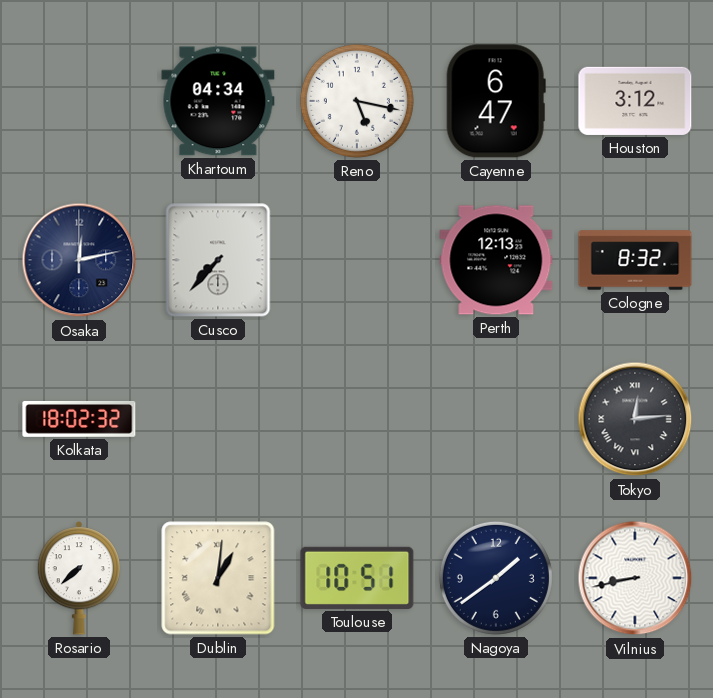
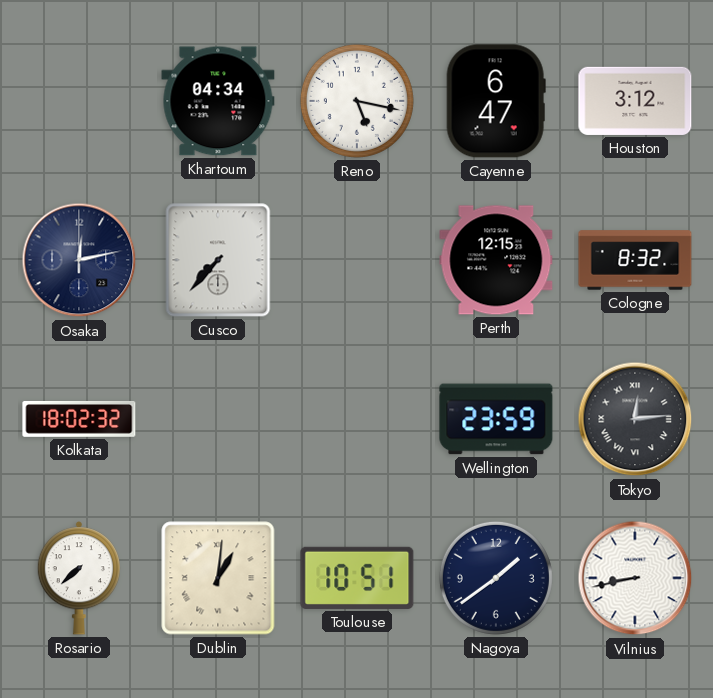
Perth: 12:13 -> 12:15 (496, 260)
Wellington: none -> 23:59 (496, 419)
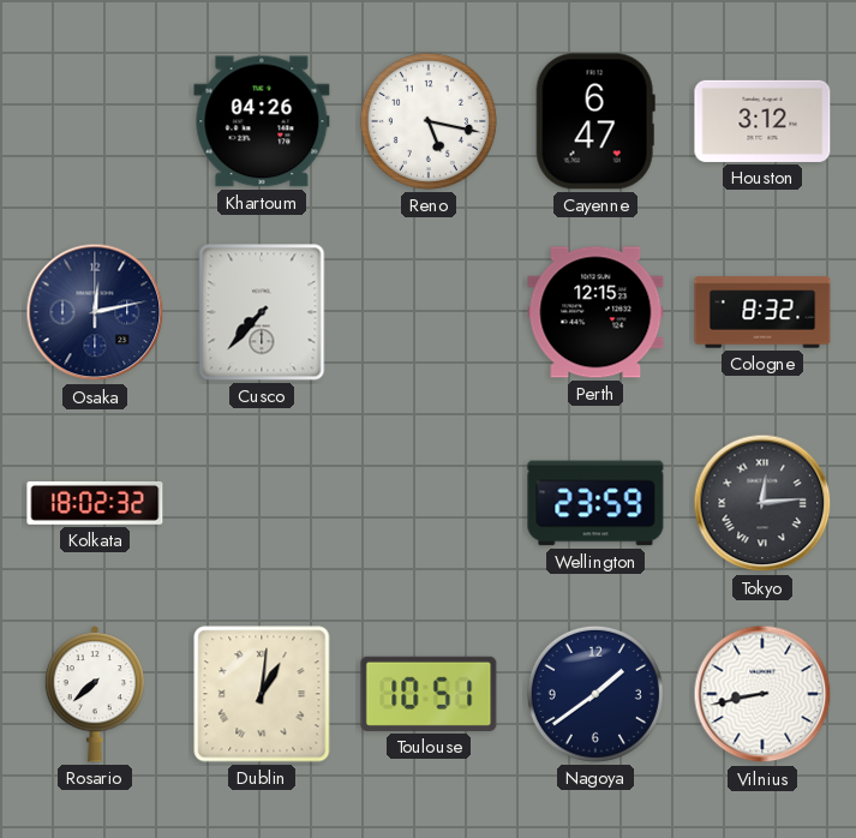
Khartoum: 04:34 -> 04:26 (262, 121)
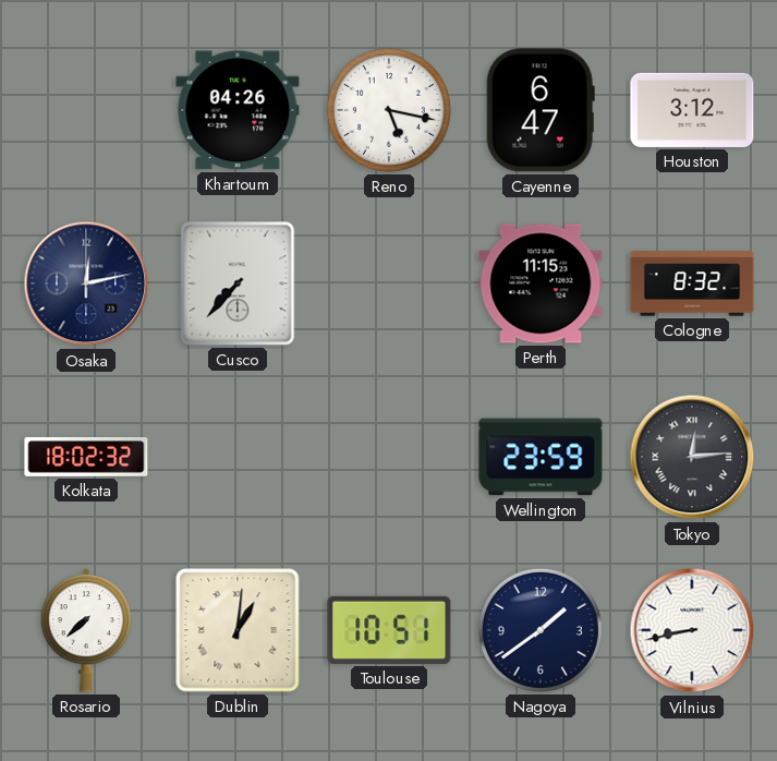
Perth: 12:15 -> 11:15 (541, 283)
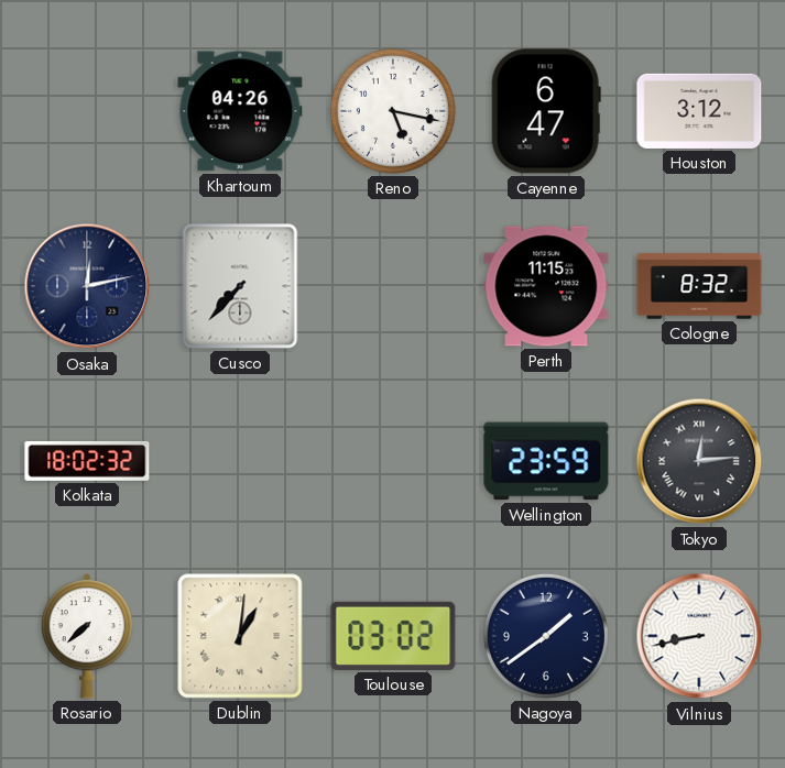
Toulouse: 10:51 -> 03:02 (393, 636)
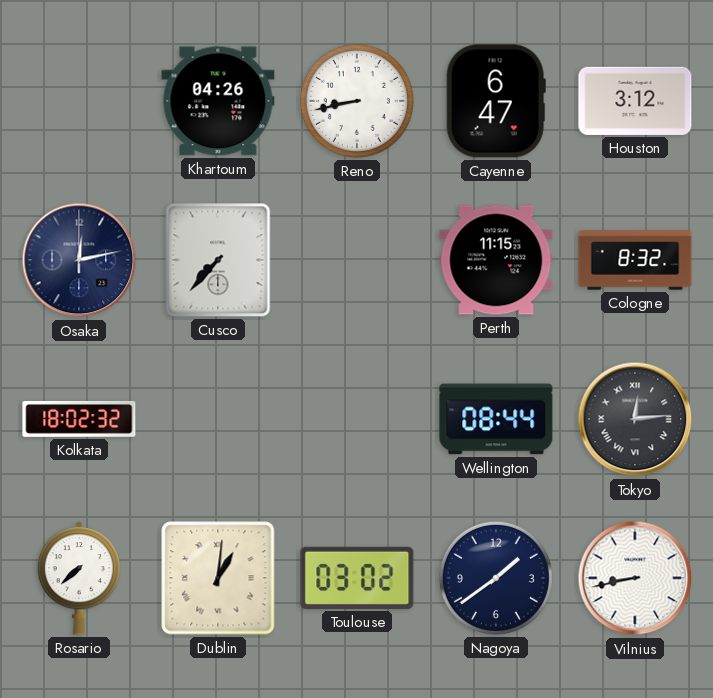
Reno: 5:17 -> 8:43 (357, 101)
Wellington: 23:59 -> 08:44 (496, 419)
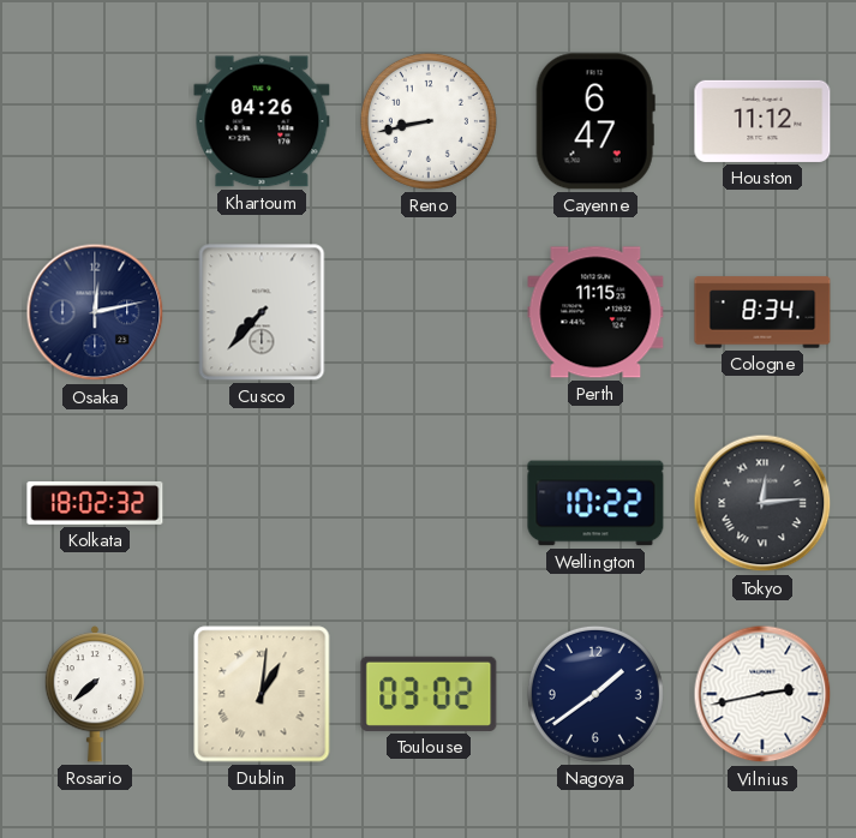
Houston: 3:12 -> 11:12 (762, 121)
Cologne: 8:32 -> 8:34 (762, 312)
Wellington: 08:44 -> 10:22 (595, 503)
Vilnius: 8:43 -> 2:43 (762, 694)
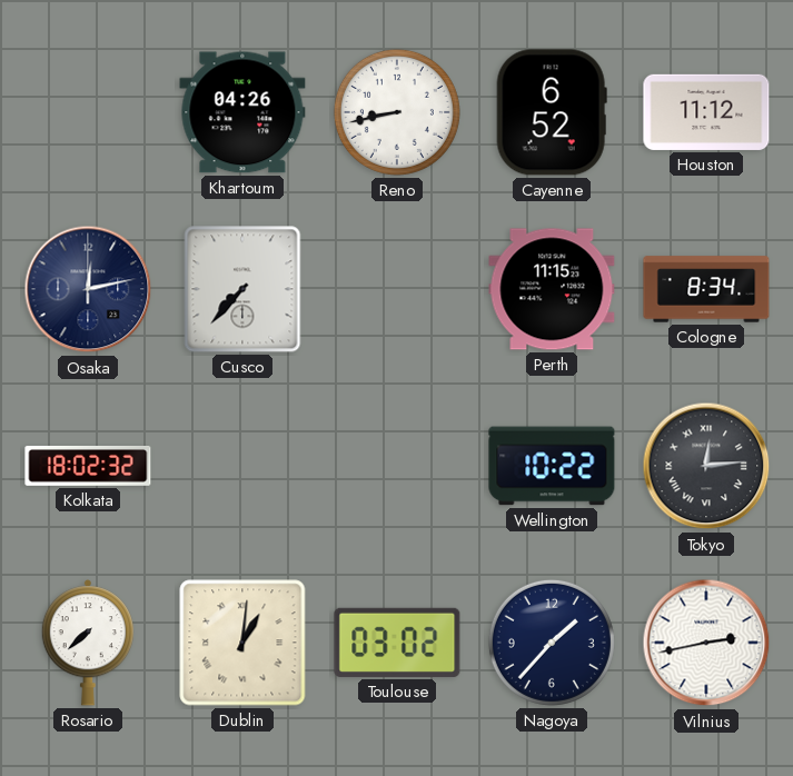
Cayenne: 6:47 -> 6:52 (552, 112)
Nagoya: 1:39 -> 1:37 (552, 643)
